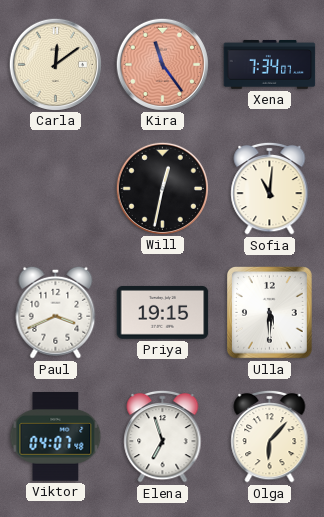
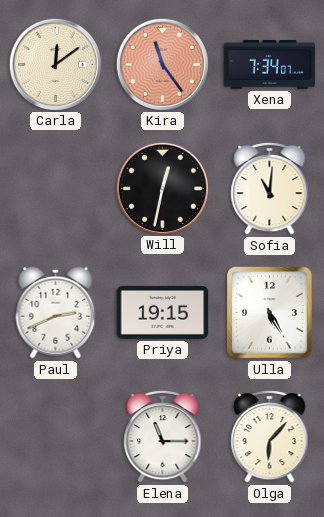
Paul: 3:41 -> 2:41 (56, 312)
Ulla: 5:30 -> 5:25 (270, 313)
Viktor: 04:07 -> none (56, 437)
Elena: 6:57 -> 11:15 (163, 436)
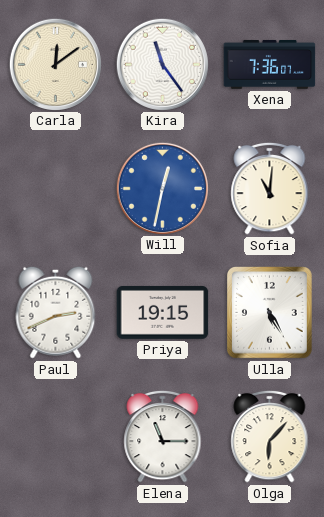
Kira dial: salmon -> white (162, 64)
Xena: 7:34 -> 7:36 (270, 64)
Will dial: black -> blue (162, 188)
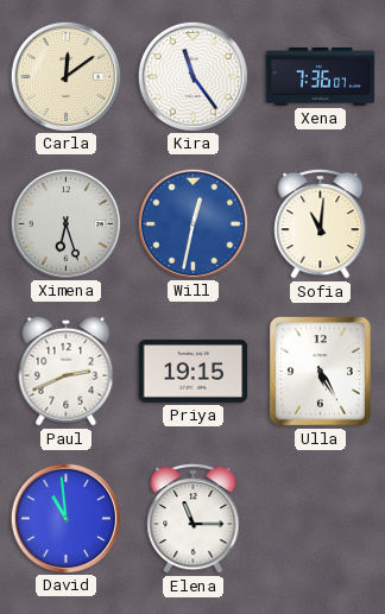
Ximena: none -> 6:27 (65, 223)
David: none -> 10:59 (65, 518)
Olga: 6:07 -> none (270, 436)
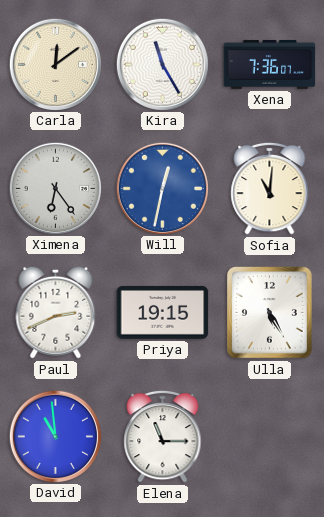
Kira: 11:24 -> 11:25 (162, 64)
Ximena: 6:27 -> 6:24 (55, 188)
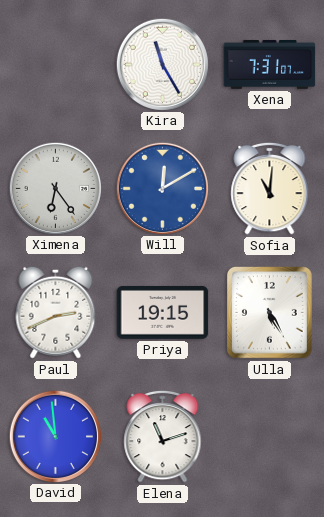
Carla: 12:09 -> none (55, 64)
Xena: 7:36 -> 7:31 (270, 64)
Will: 12:32 -> 12:10 (162, 188)
Elena: 11:15 -> 11:12 (163, 436)
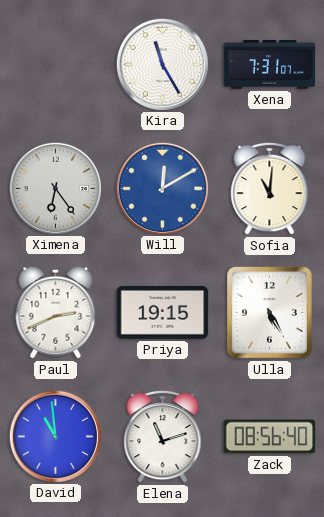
Zack: none -> 08:56 (270, 437)
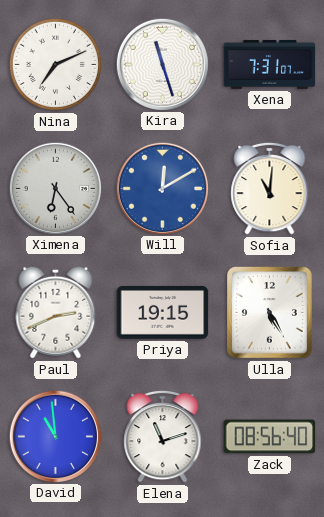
Nina: none -> 7:11 (55, 64)
Kira: 11:25 -> 11:27 (162, 64)
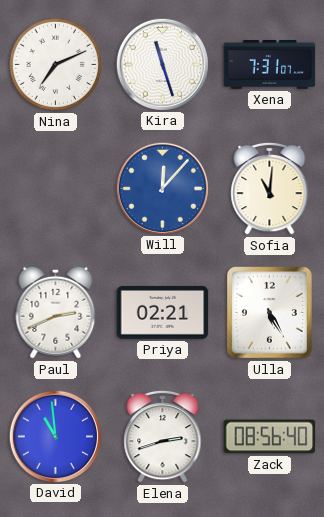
Ximena: 6:24 -> none (55, 188)
Will: 12:10 -> 12:07 (162, 188)
Priya: 19:15 -> 02:21 (163, 312)
Elena: 11:12 -> 2:42 (163, 436)
